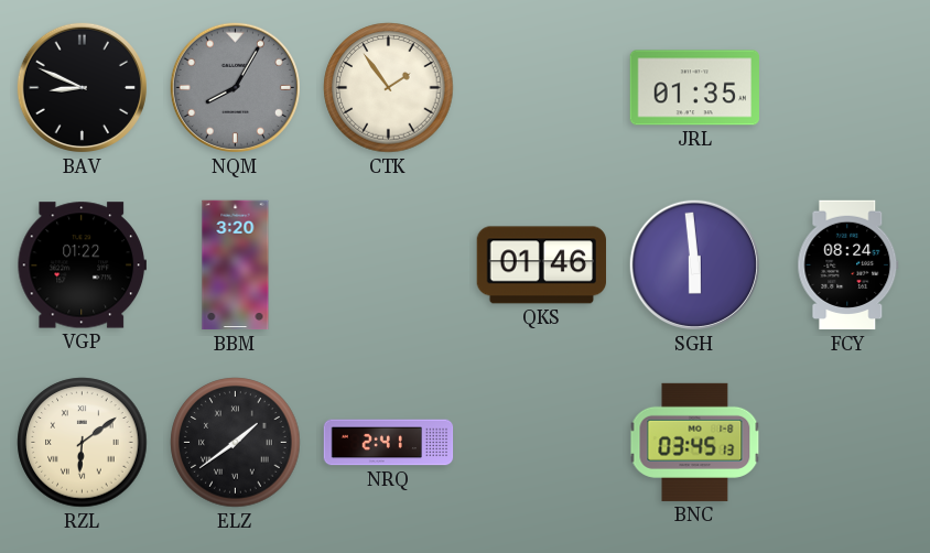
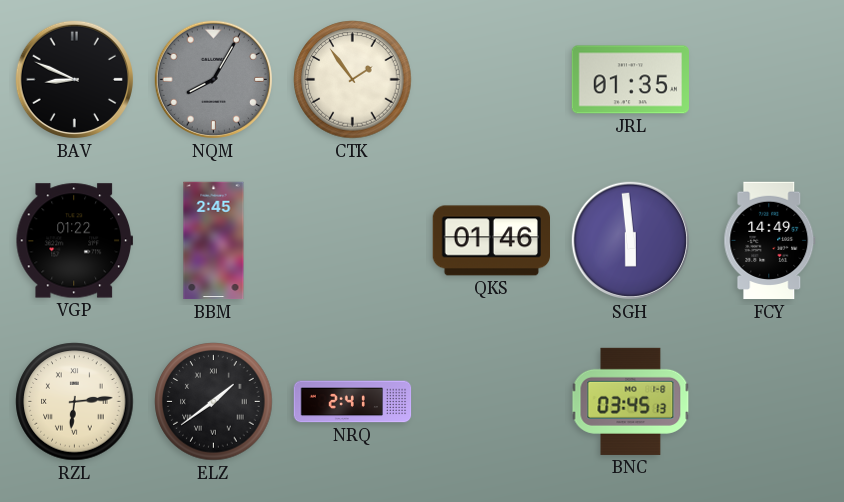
BBM: 3:20 -> 2:45 (214, 241)
FCY: 08:24 -> 14:49 (770, 241)
RZL: 6:09 -> 6:14 (75, 402)
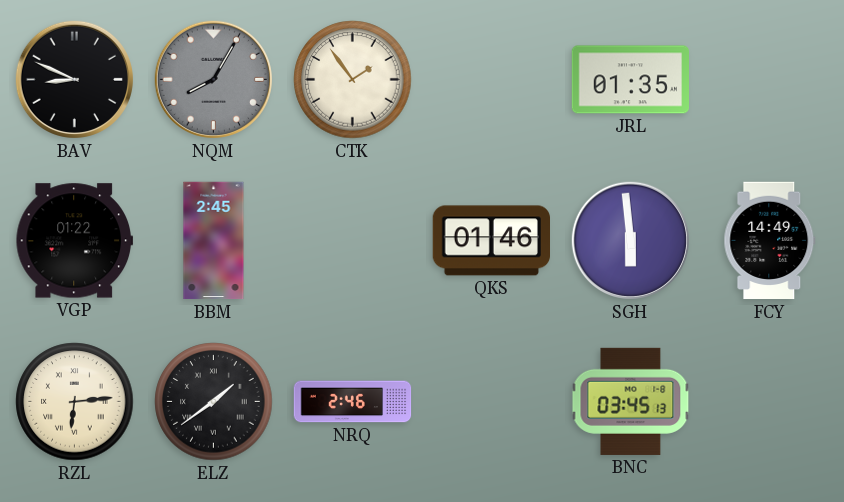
NRQ: 2:41 -> 2:46 (353, 402)
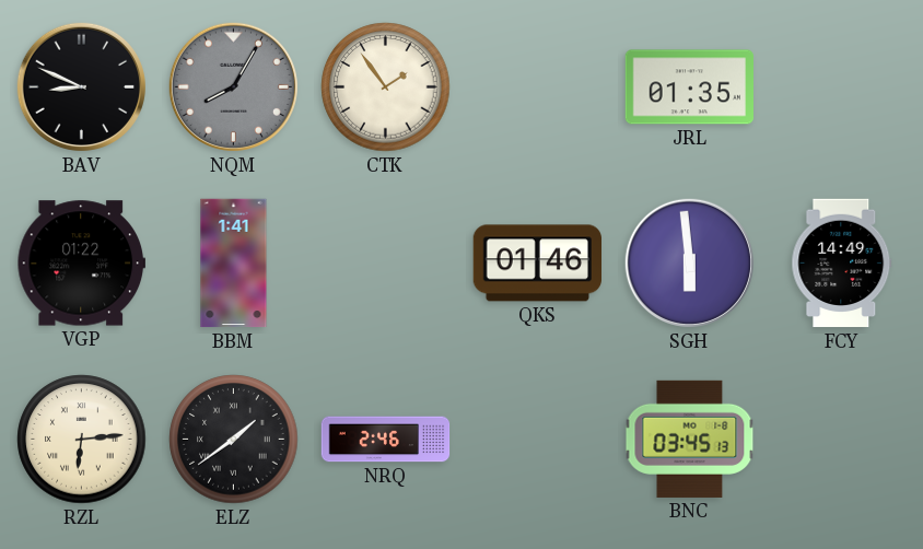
BBM: 2:45 -> 1:41 (234, 264)
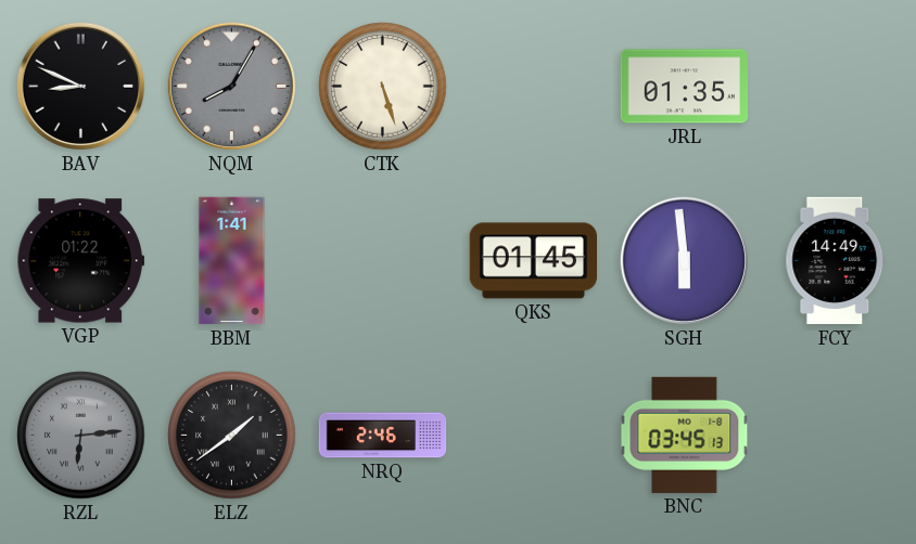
CTK: 1:54 -> 5:27 (383, 87)
QKS: 01:46 -> 01:45 (533, 261)
RZL dial: cream -> grey (81, 436)
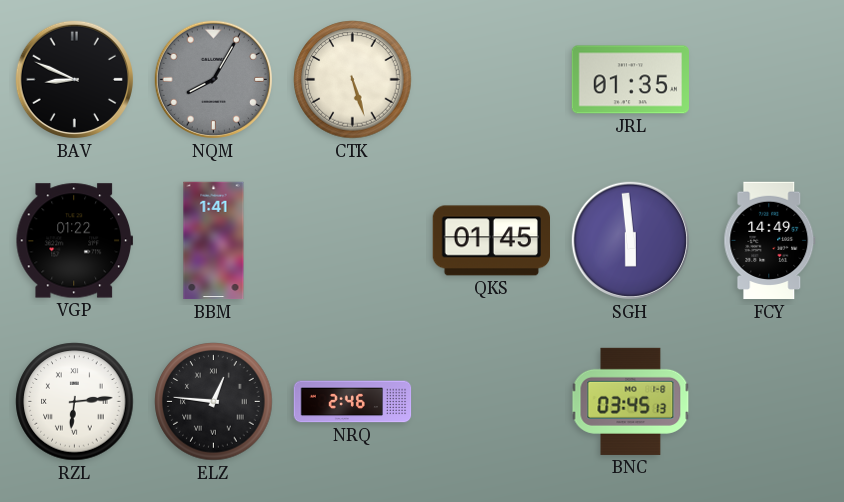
RZL dial: grey -> white (75, 402)
ELZ: 1:39 -> 12:46 (214, 402)
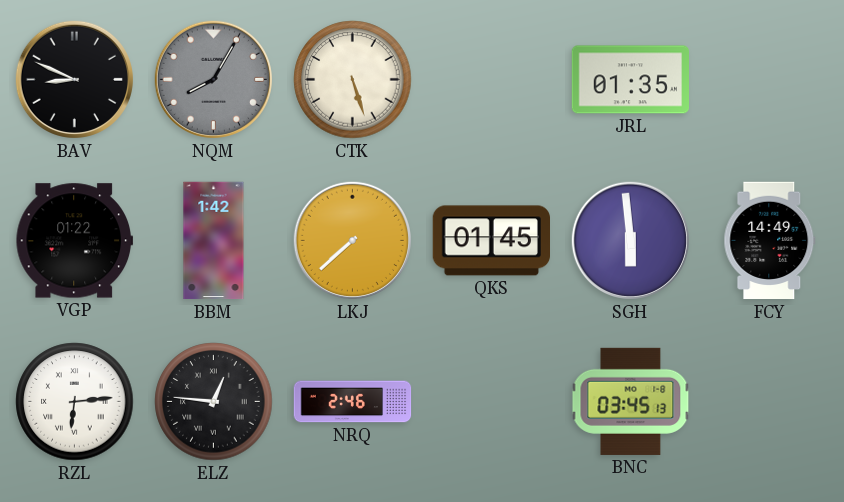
BBM: 1:41 -> 1:42 (214, 241)
LKJ: none -> 7:38 (352, 240)
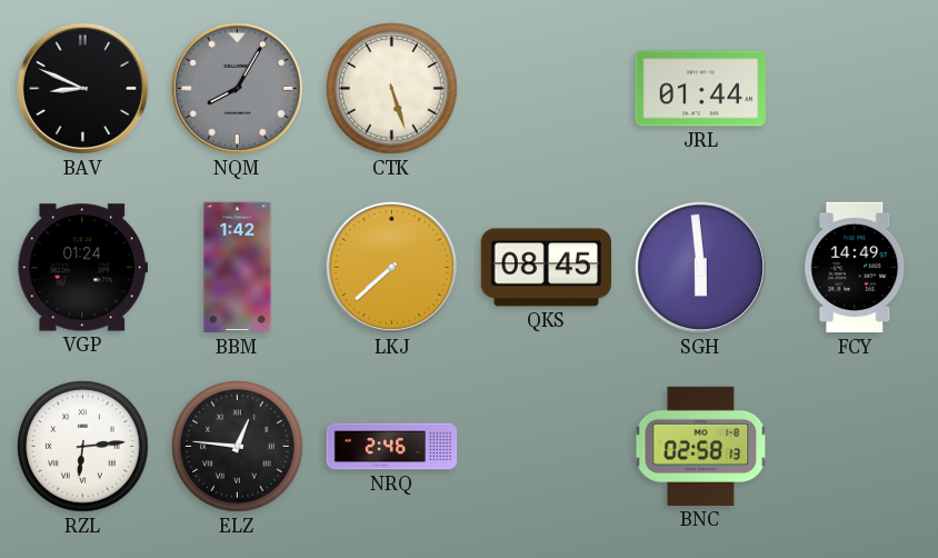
JRL: 01:35 -> 01:44 (700, 89)
VGP: 01:22 -> 01:24 (82, 268)
QKS: 01:45 -> 08:45 (546, 268)
BNC: 03:45 -> 02:58 (701, 446)
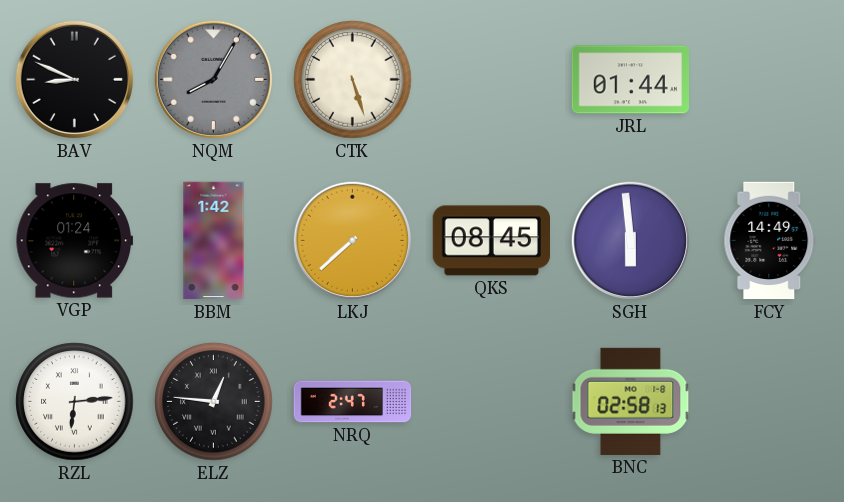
NRQ: 2:46 -> 2:47 (353, 402)
